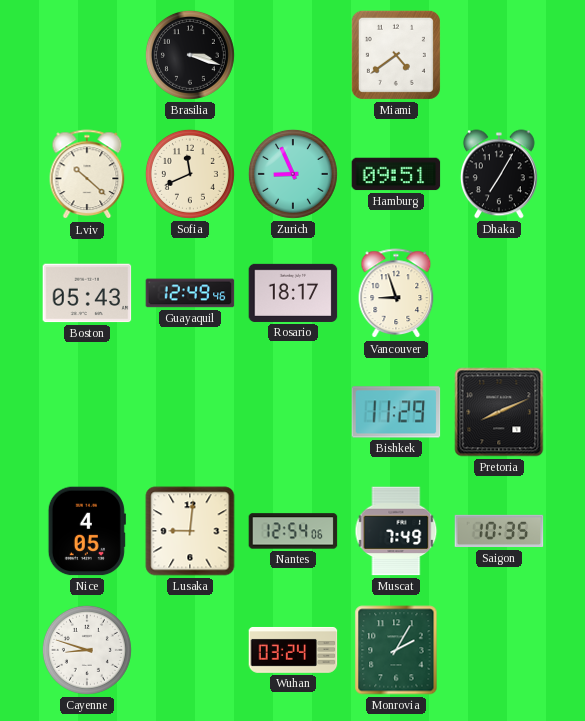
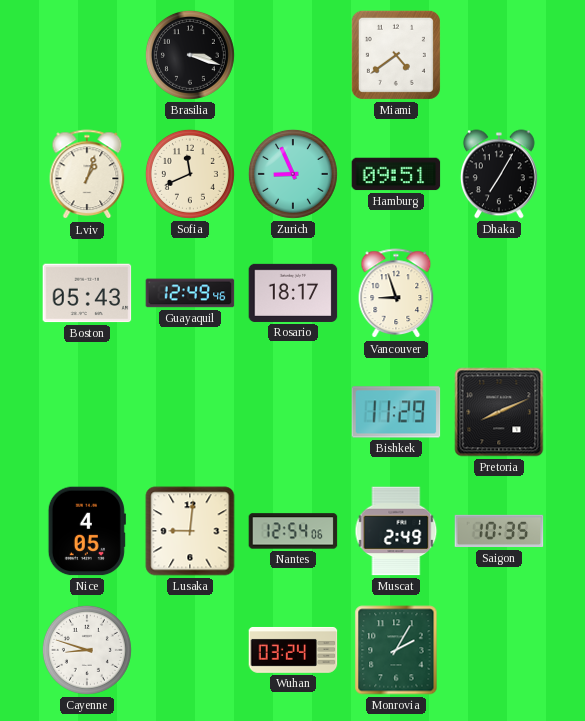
Lviv: 10:22 -> 1:03 (87, 175)
Muscat: 7:49 -> 2:49 (396, 531)
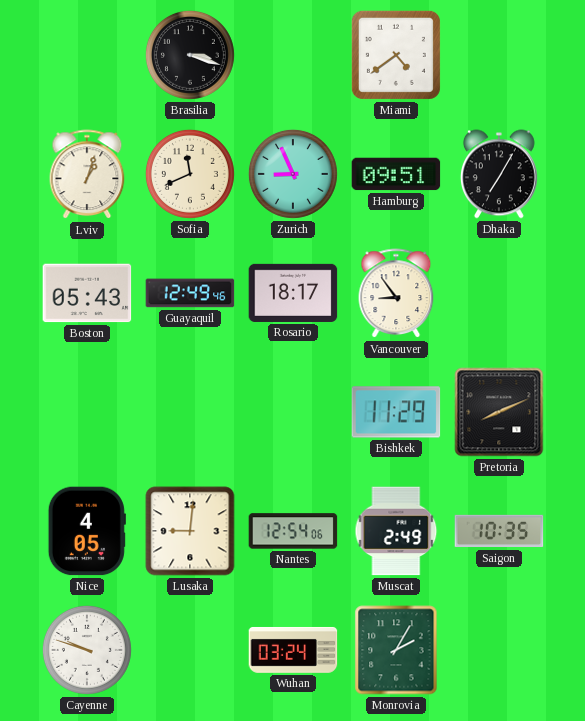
Vancouver: 8:57 -> 8:54 (396, 294)
Cayenne: 8:48 -> 9:48 (87, 650)
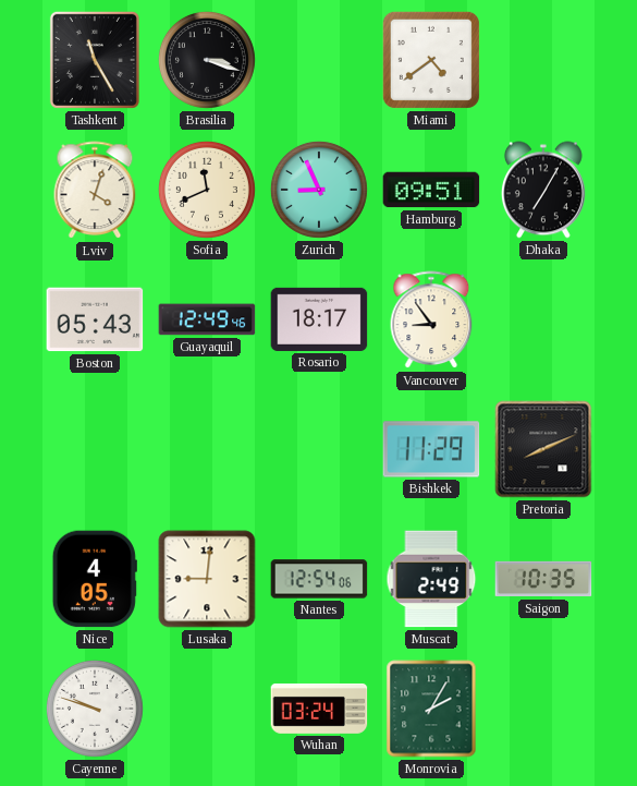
Tashkent: none -> 11:25 (95, 60)
Lviv: 1:03 -> 4:03 (95, 191)
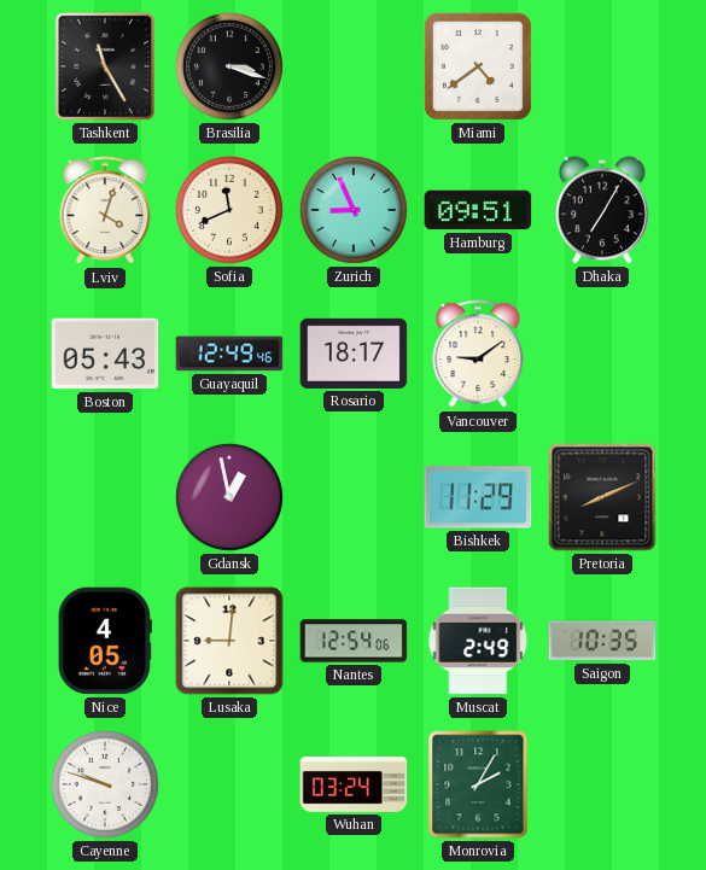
Vancouver: 8:54 -> 9:09 (478, 355)
Gdansk: none -> 12:58 (229, 497)
